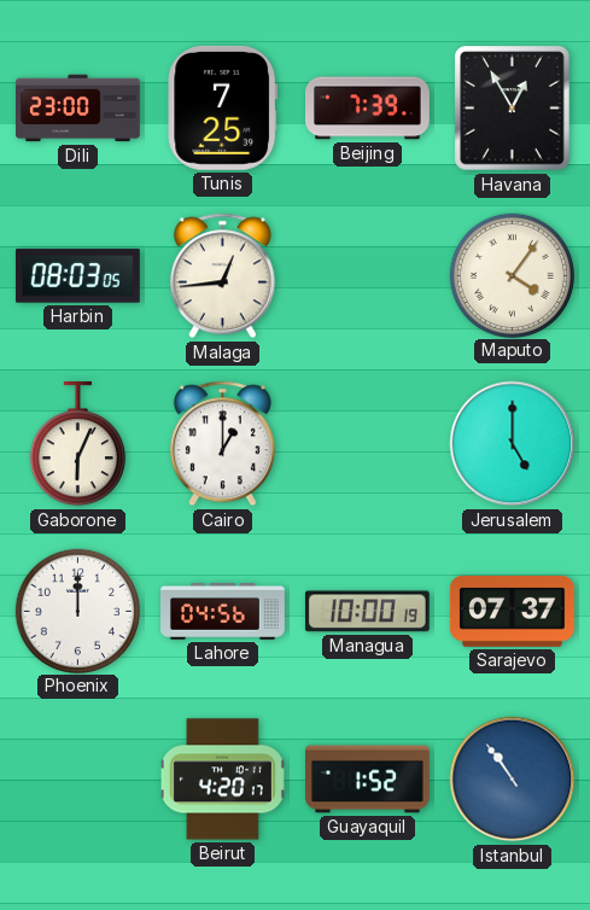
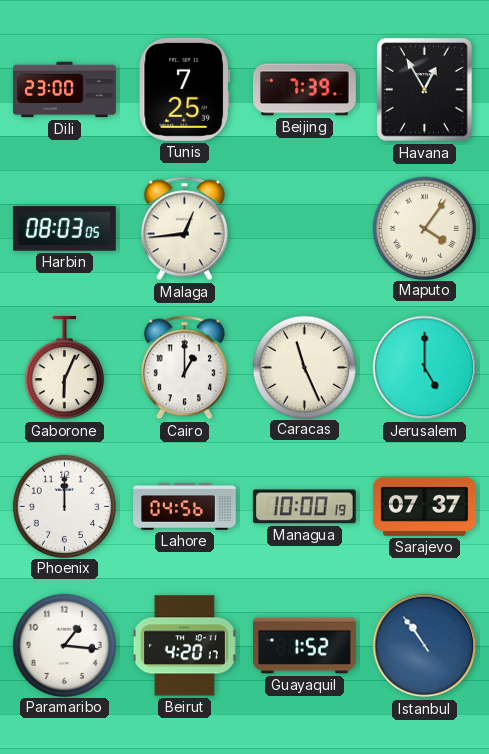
Caracas: none -> 11:26 (304, 367)
Paramaribo: none -> 1:16 (64, 645)
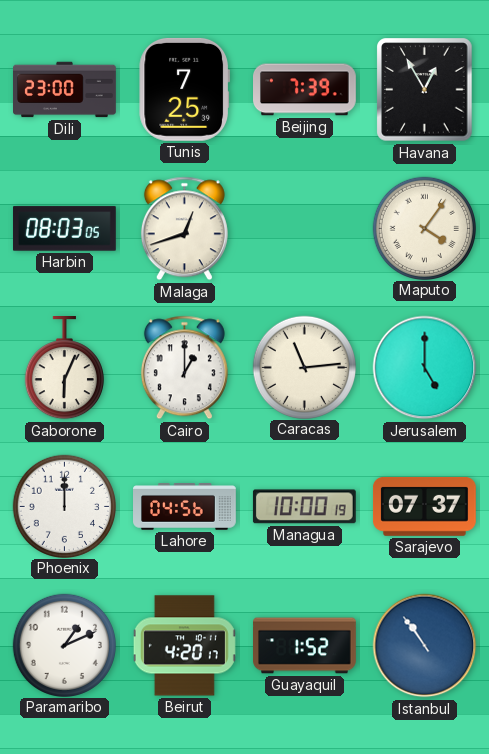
Malaga: 12:44 -> 12:42 (184, 229)
Caracas: 11:26 -> 11:14 (304, 367)
Paramaribo: 1:16 -> 1:11 (64, 645)
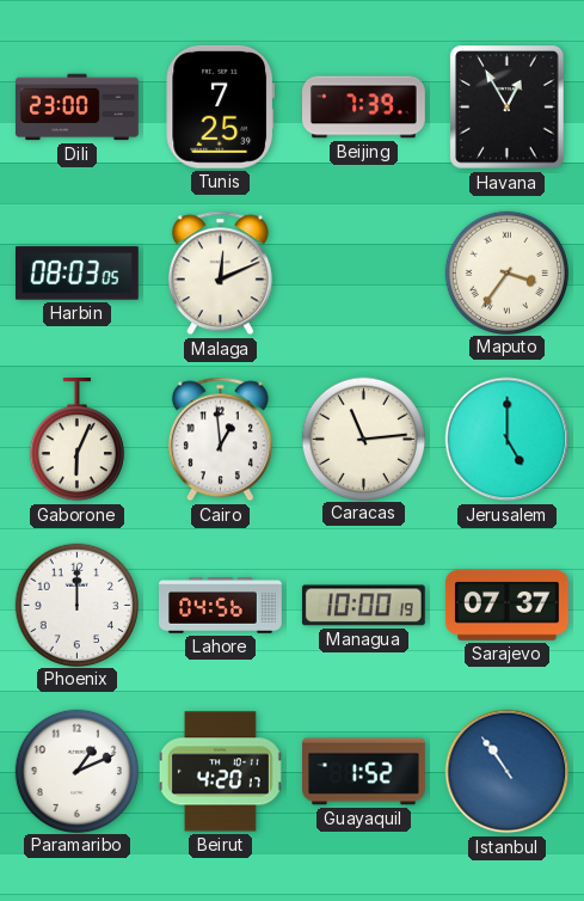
Malaga: 12:42 -> 12:11 (220, 274)
Maputo: 4:06 -> 3:36 (506, 272)
Cairo: 1:00 -> 12:59 (220, 440)
